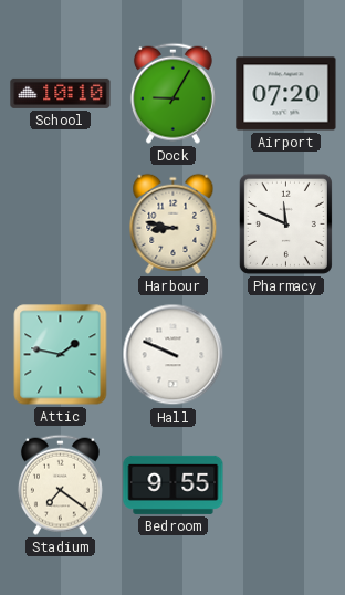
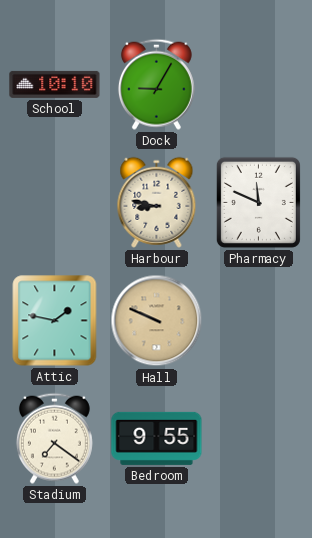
Airport: 07:20 -> none (286, 94)
Hall dial: white -> champagne (157, 321)
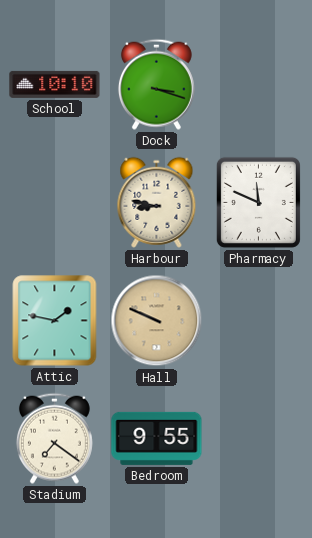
Dock: 9:05 -> 3:18 (156, 84)
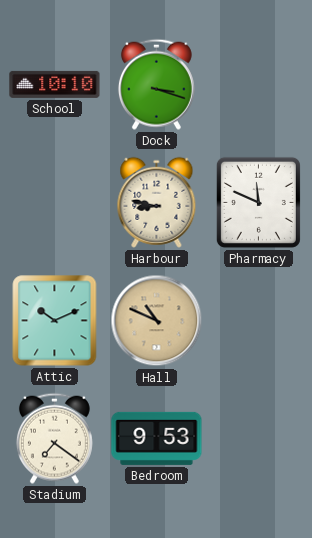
Attic: 1:47 -> 10:11 (55, 321)
Hall: 9:49 -> 10:49 (157, 321)
Bedroom: 9:55 -> 9:53 (157, 438)
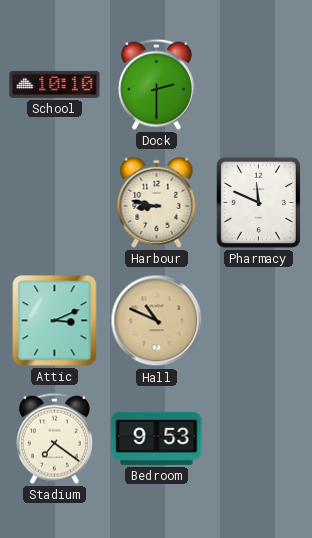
Dock: 3:18 -> 2:30 (156, 84)
Attic: 10:11 -> 3:11 (55, 321)
